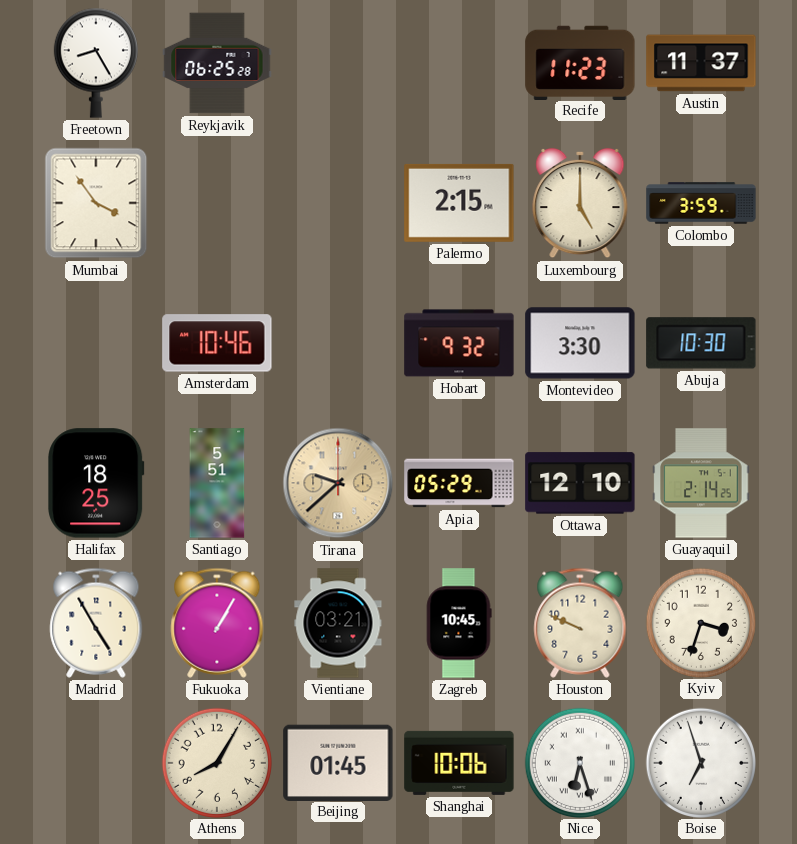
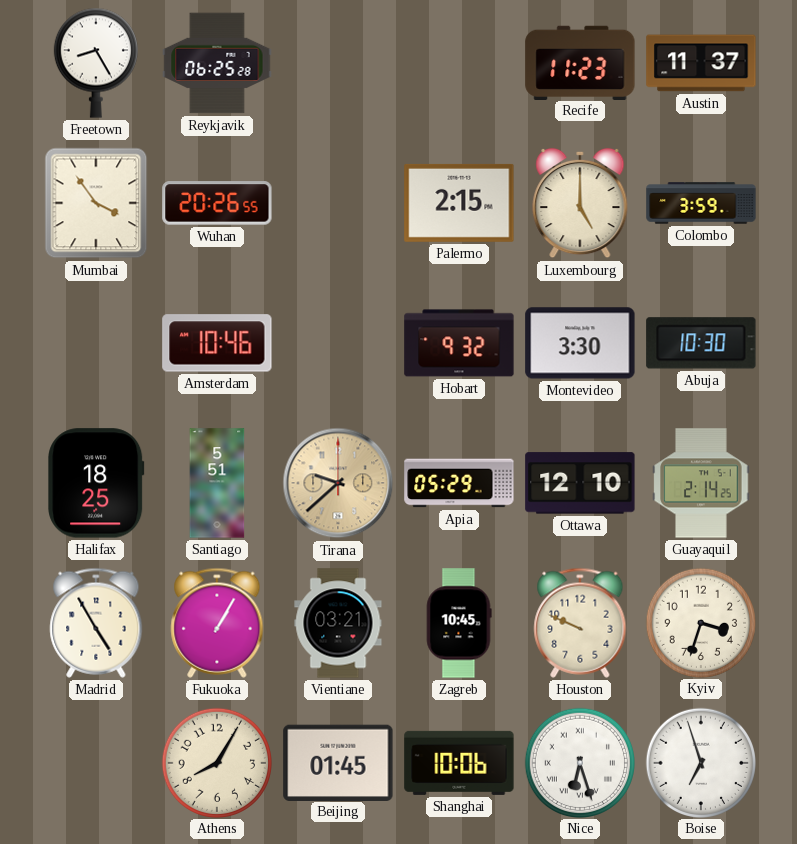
Wuhan: none -> 20:26 (217, 203)
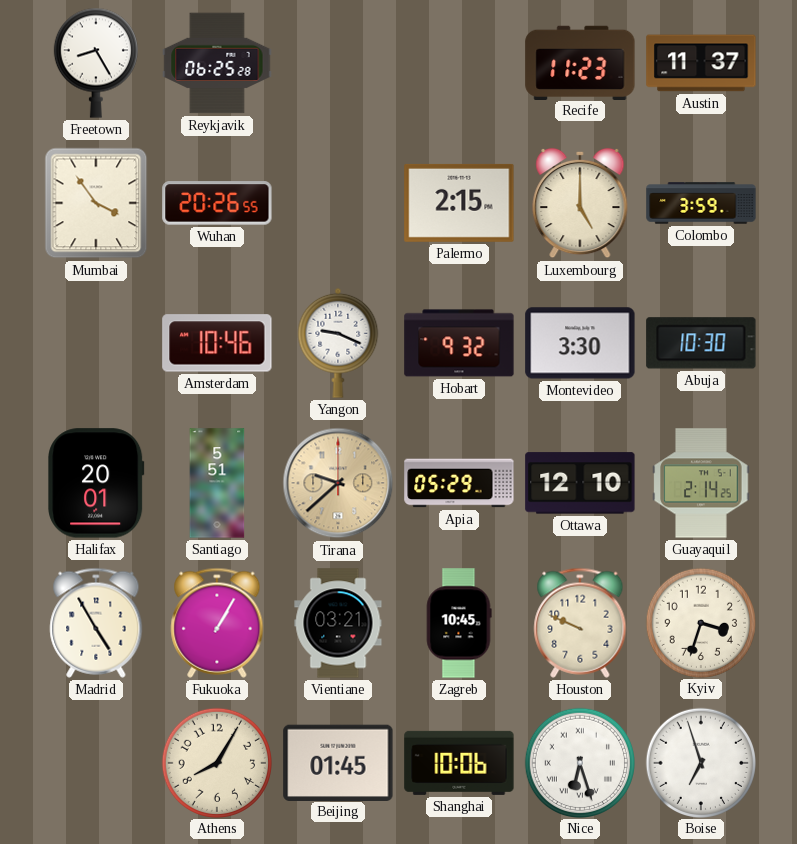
Yangon: none -> 9:19 (338, 343)
Halifax: 18:25 -> 20:01 (96, 483)
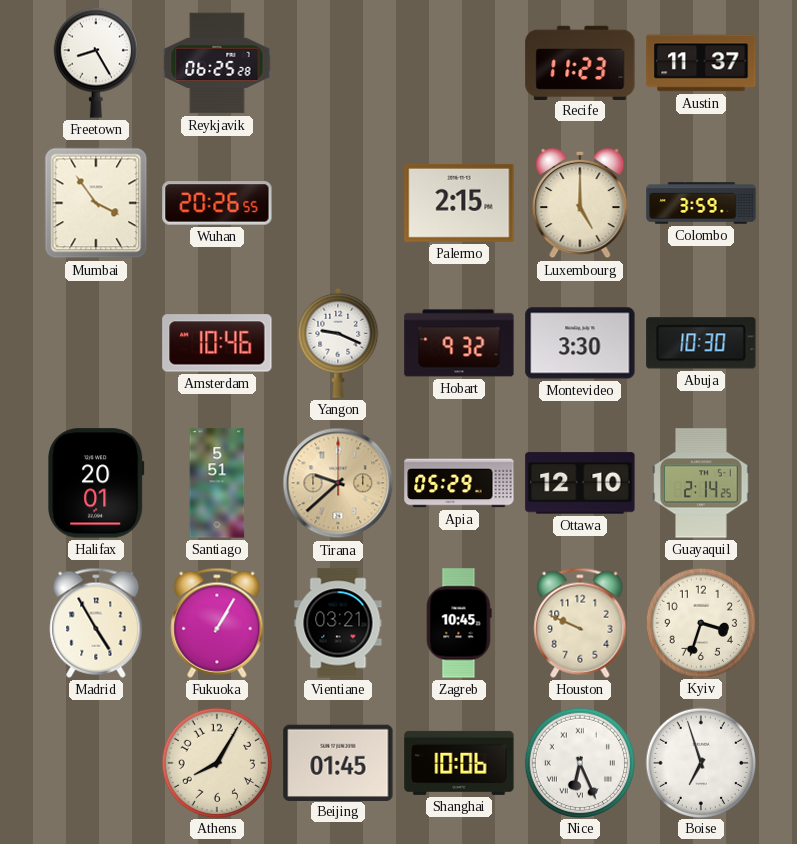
Nice: 6:27 -> 6:26 (579, 762)
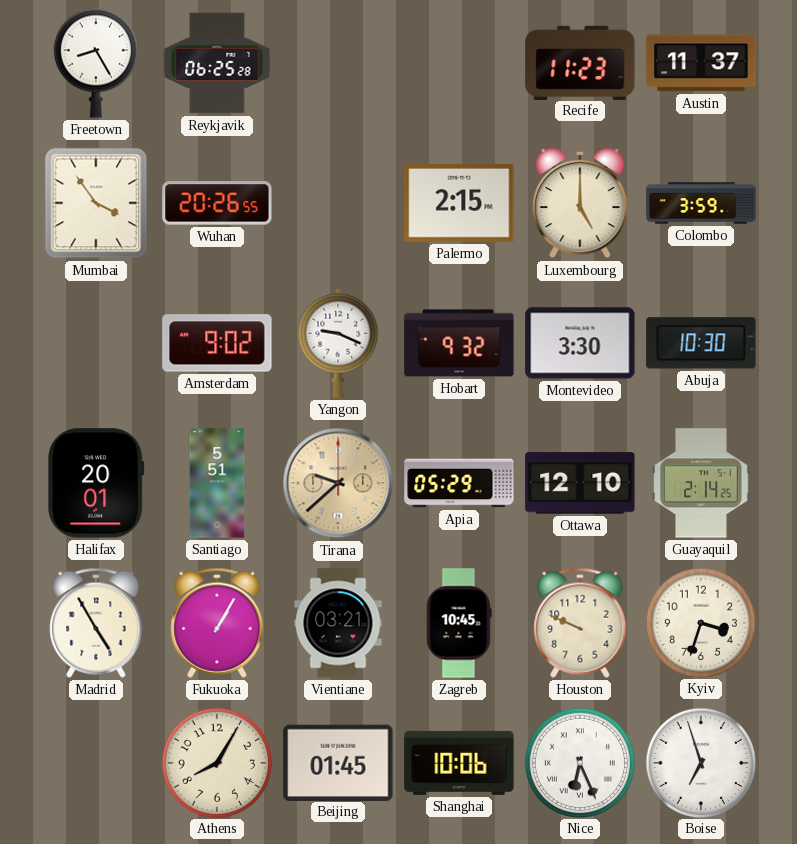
Amsterdam: 10:46 -> 9:02 (217, 343)
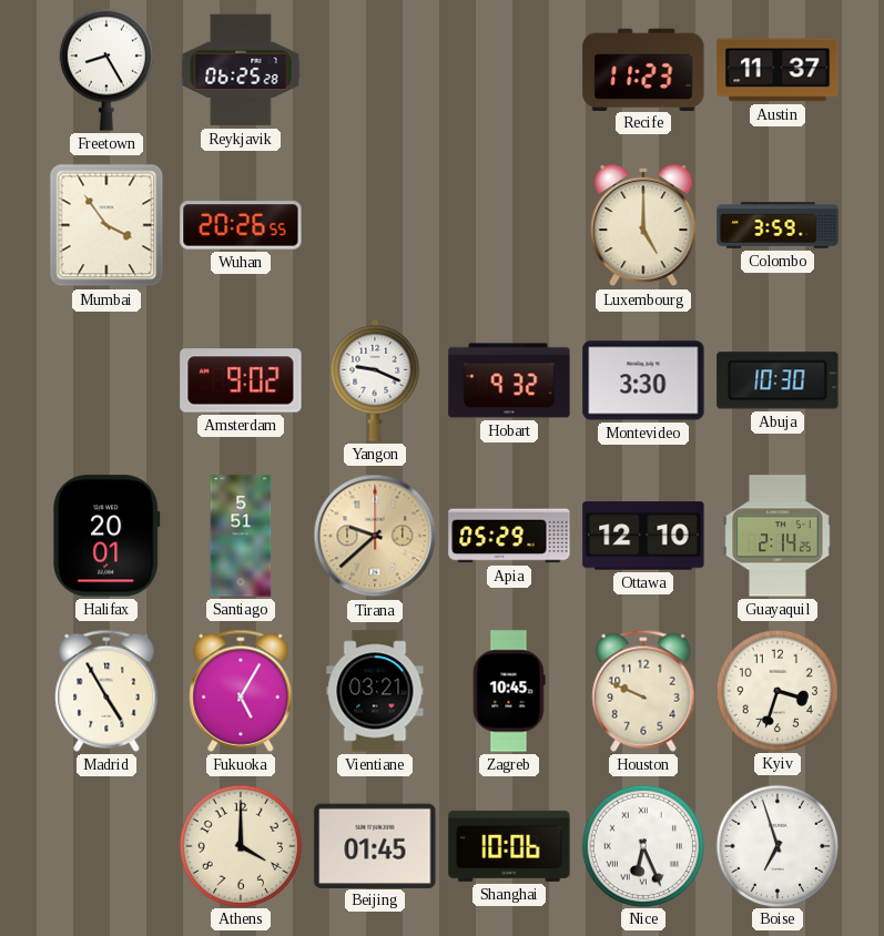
Palermo: 2:15 -> none (459, 203)
Fukuoka: 1:05 -> 5:05 (241, 691)
Athens: 8:05 -> 4:00 (240, 845)
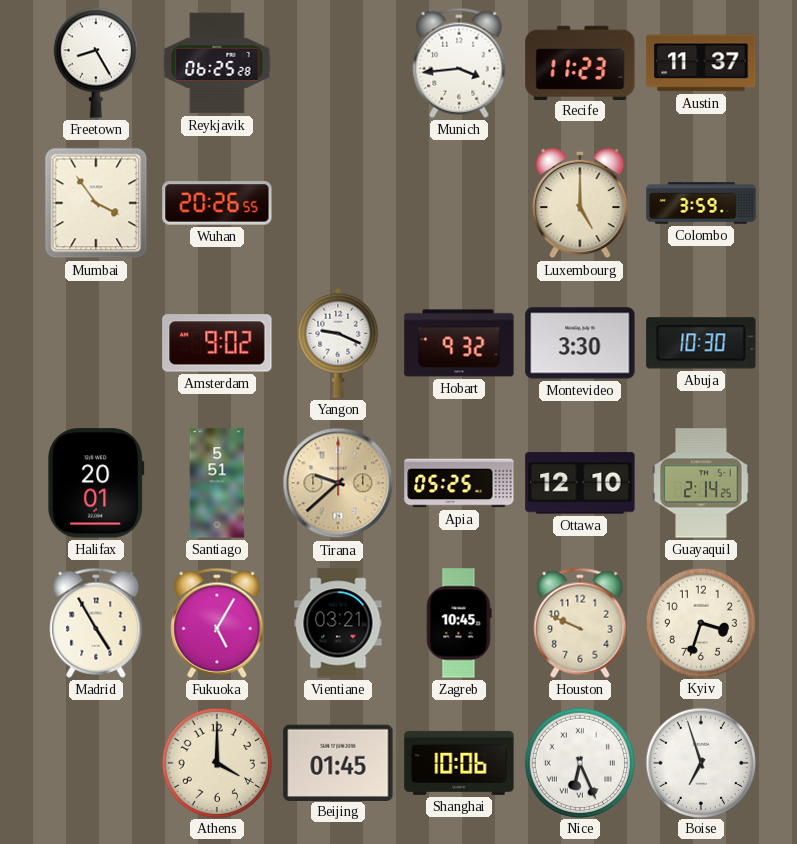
Munich: none -> 3:44 (459, 63)
Apia: 05:29 -> 05:25 (459, 483)
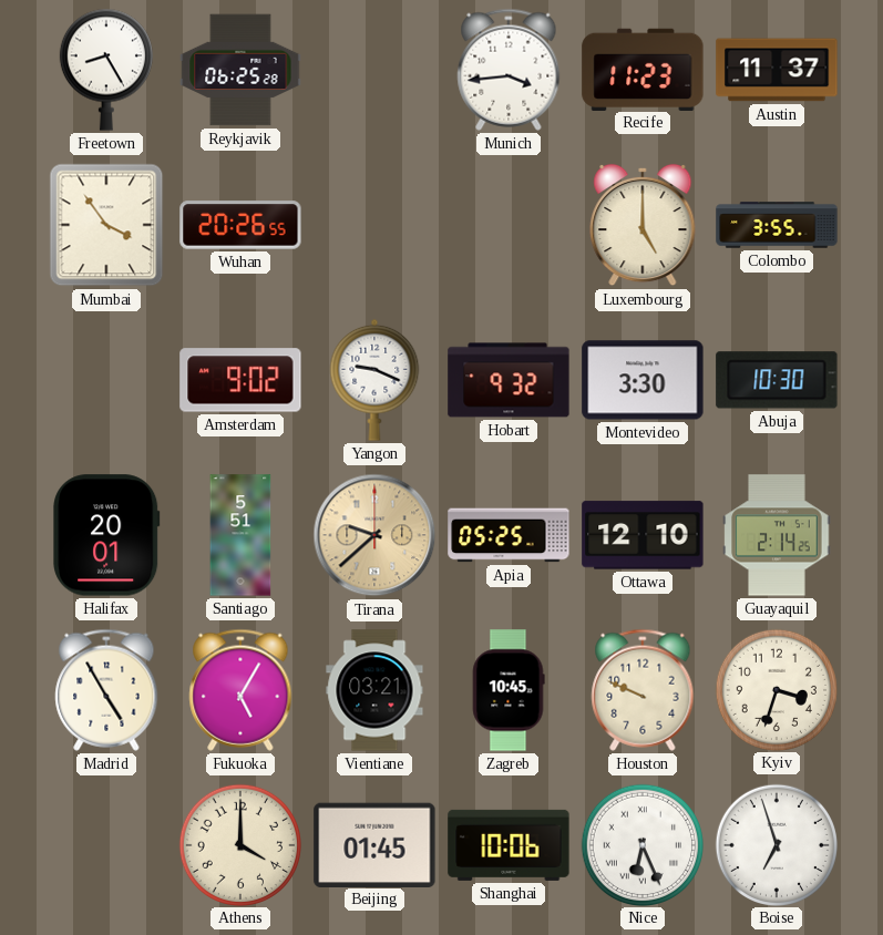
Colombo: 3:59 -> 3:55 (777, 225)
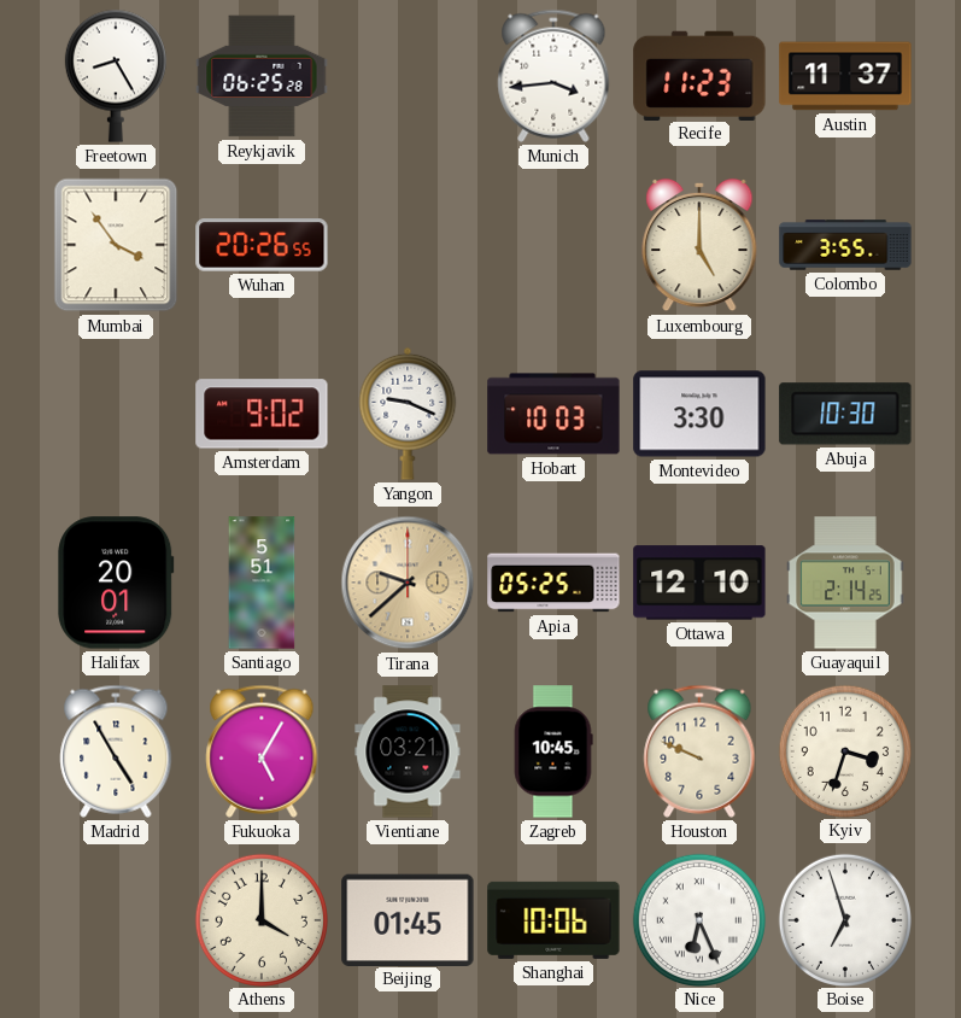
Hobart: 9:32 -> 10:03 (553, 414)
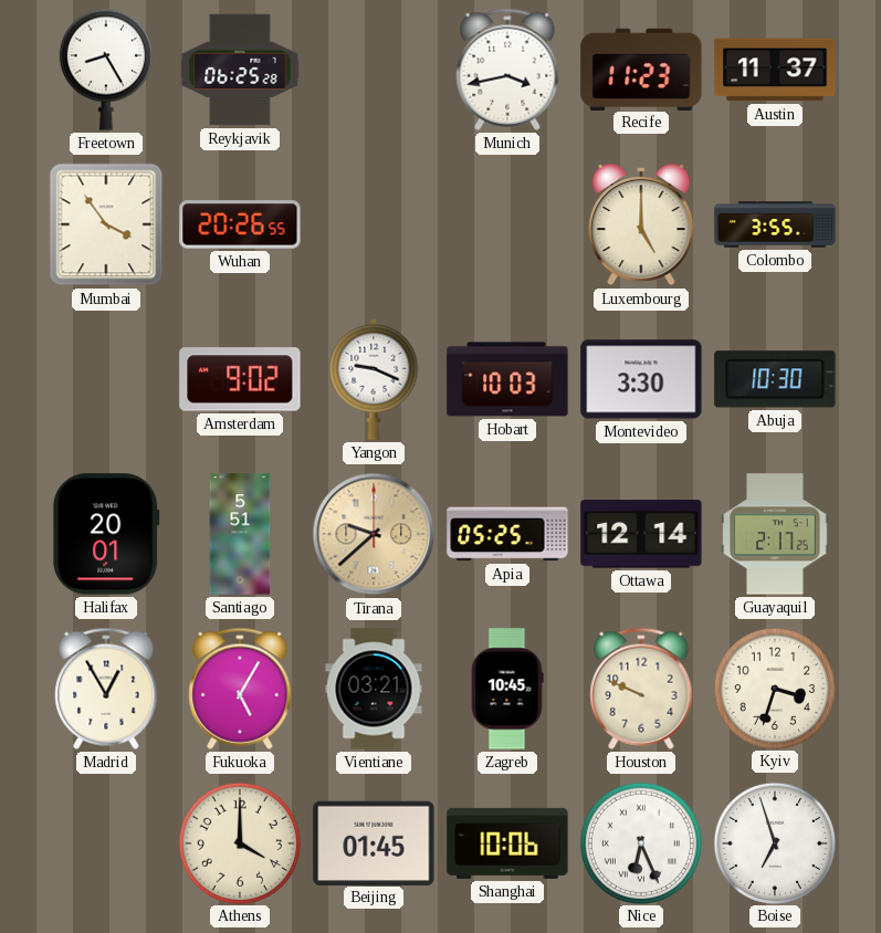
Munich: 3:44 -> 3:43 (507, 70)
Ottawa: 12:10 -> 12:14 (641, 534)
Guayaquil: 2:14 -> 2:17 (775, 534)
Madrid: 4:55 -> 12:55 (106, 689)
